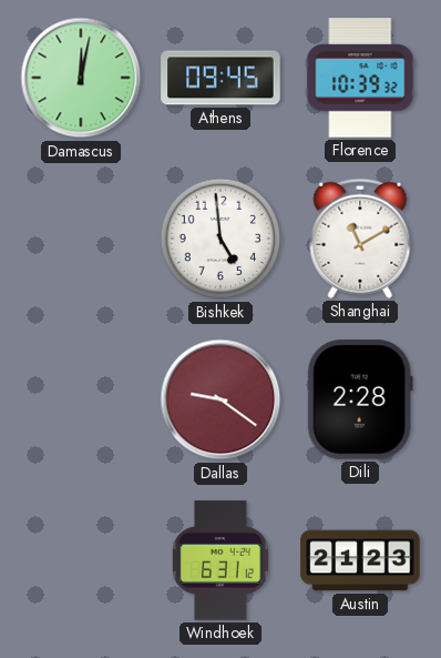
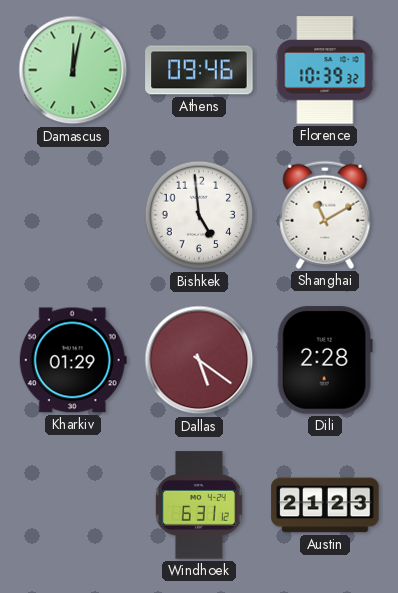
Athens: 09:45 -> 09:46 (199, 70)
Kharkiv: none -> 01:29 (73, 360)
Dallas: 9:21 -> 5:21 (199, 360)
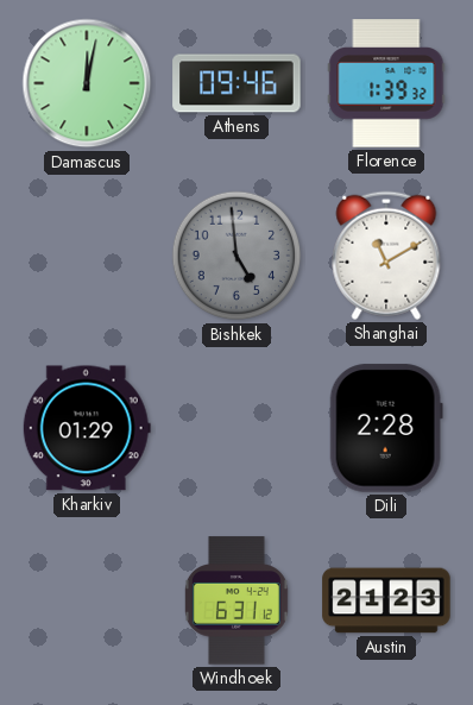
Florence: 10:39 -> 1:39 (386, 83)
Bishkek dial: white -> grey (236, 256)
Dallas: 5:21 -> none (199, 360)
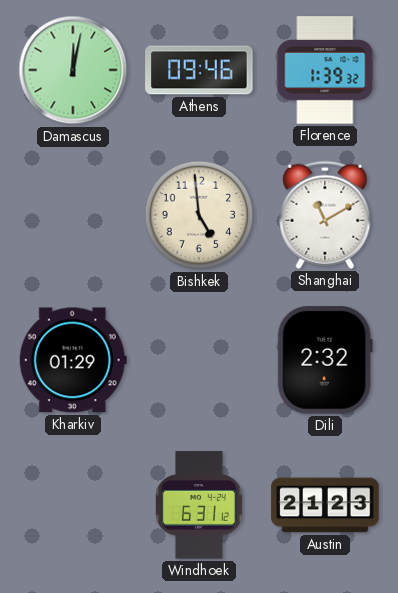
Bishkek dial: grey -> cream (199, 215)
Dili: 2:28 -> 2:32 (325, 360)
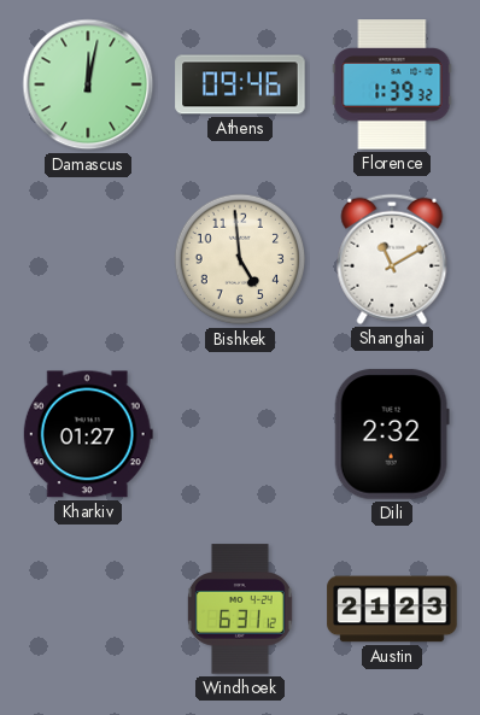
Kharkiv: 01:29 -> 01:27 (88, 434)
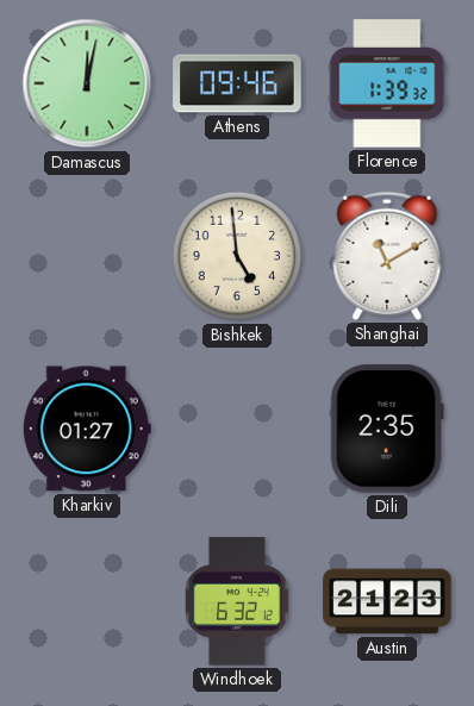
Dili: 2:32 -> 2:35 (387, 429)
Windhoek: 6:31 -> 6:32 (237, 601)
